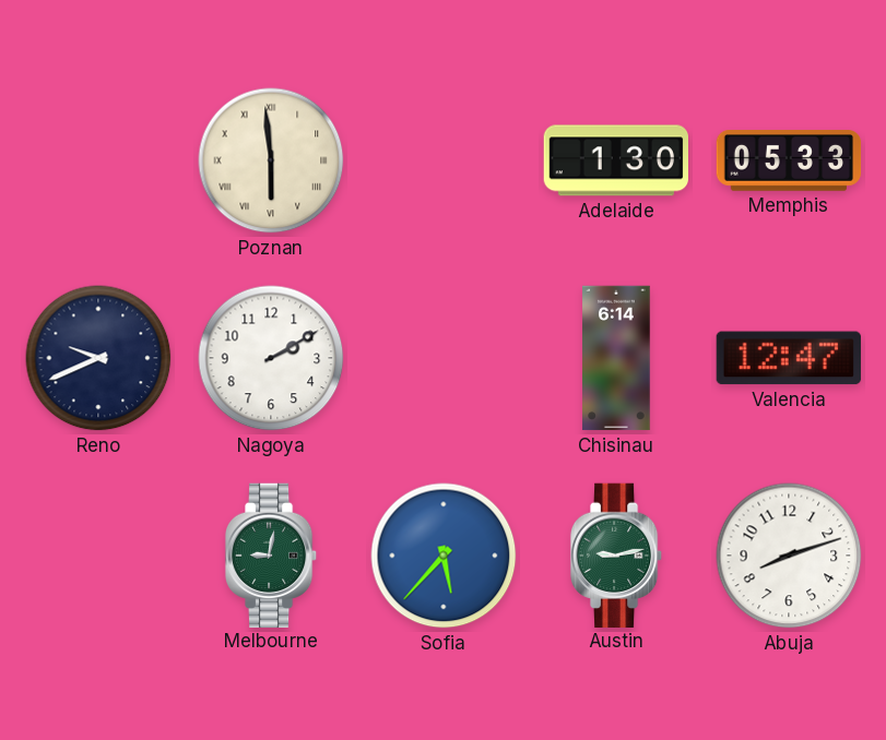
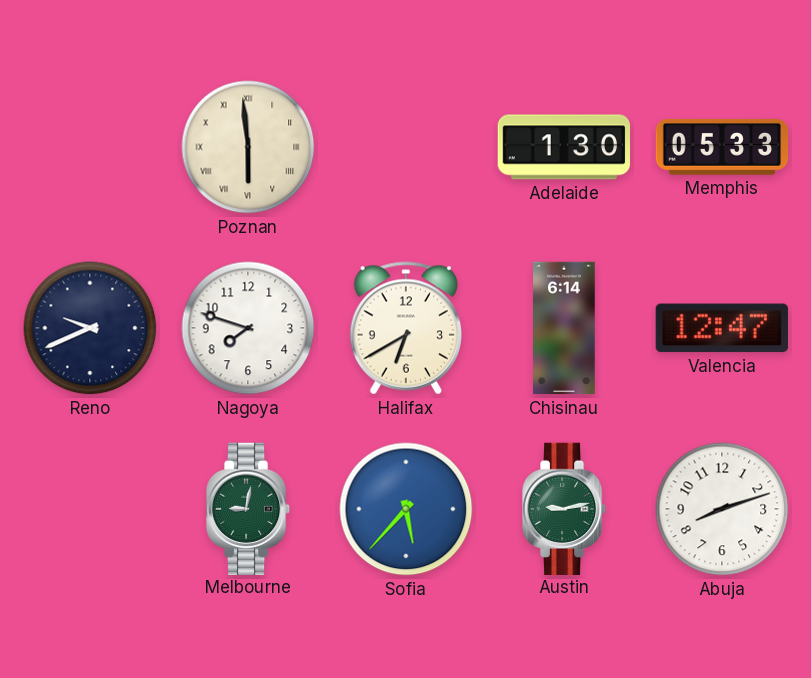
Nagoya: 2:10 -> 7:48 (248, 328)
Halifax: none -> 6:40 (405, 328)
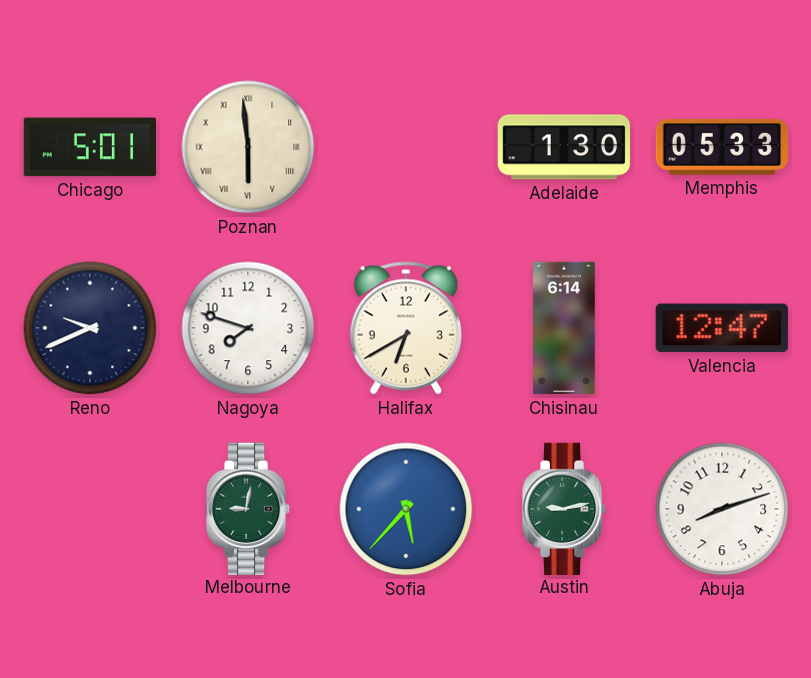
Chicago: none -> 5:01 (89, 147)
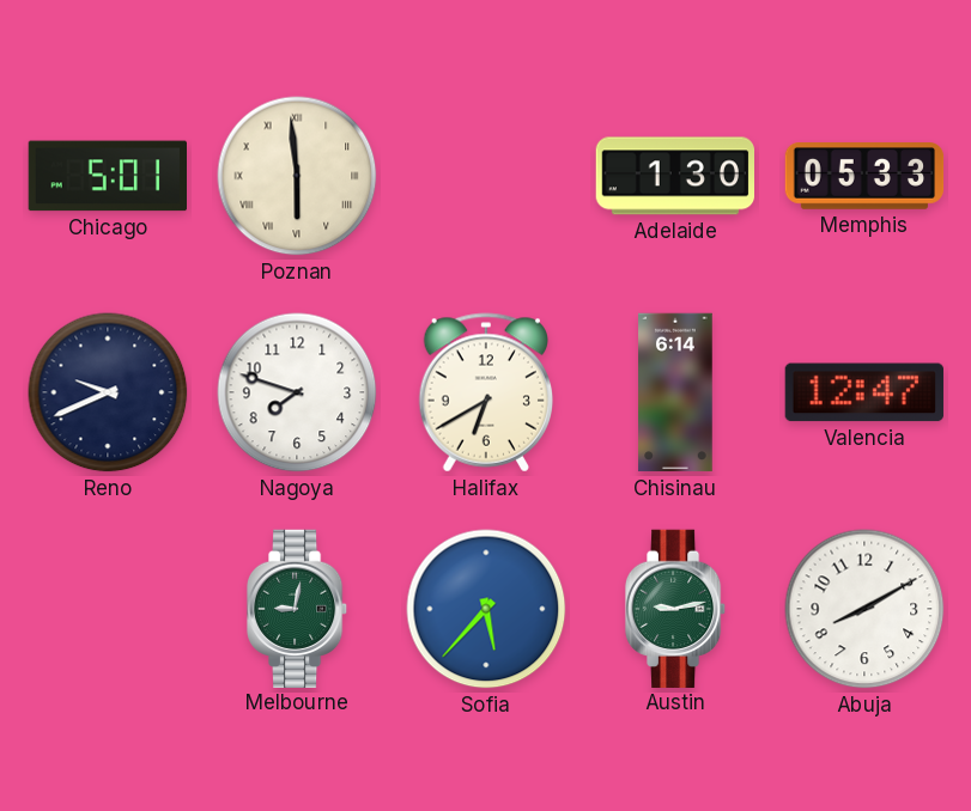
Abuja: 8:12 -> 8:10 (864, 609)
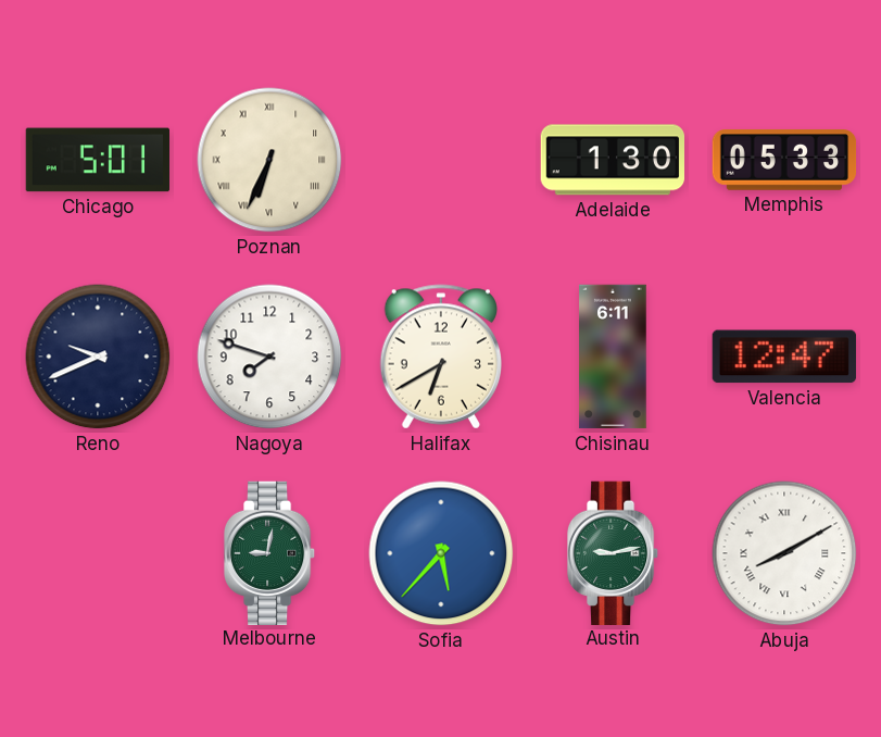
Poznan: 5:59 -> 6:34 (269, 160)
Chisinau: 6:14 -> 6:11 (613, 357)
Abuja numerals: Arabic -> Roman (784, 553)
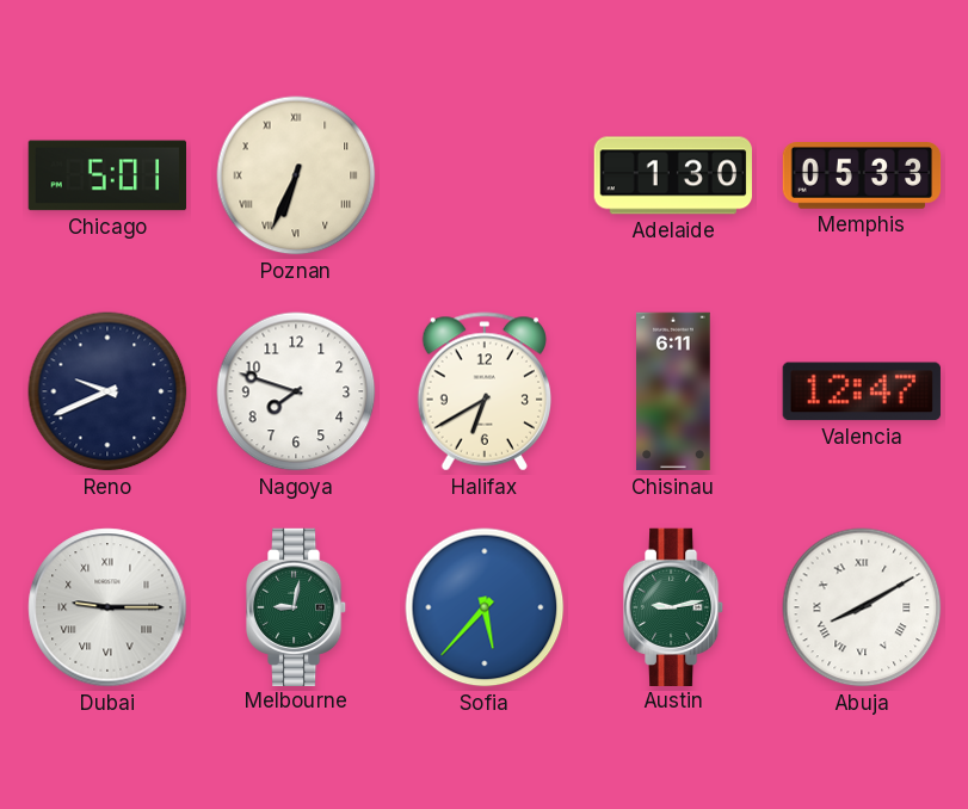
Dubai: none -> 9:15 (107, 607)
